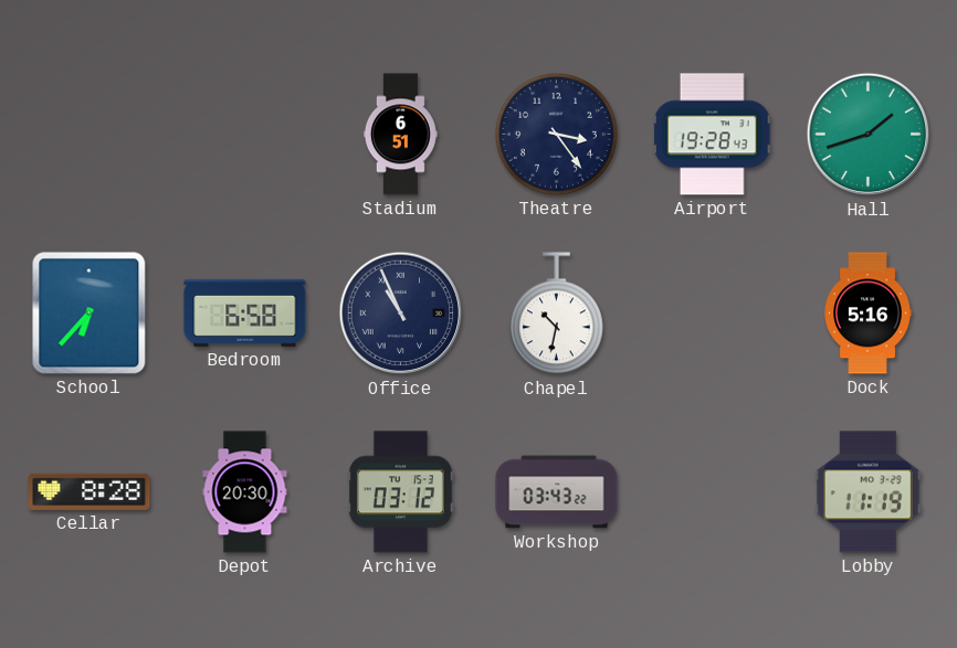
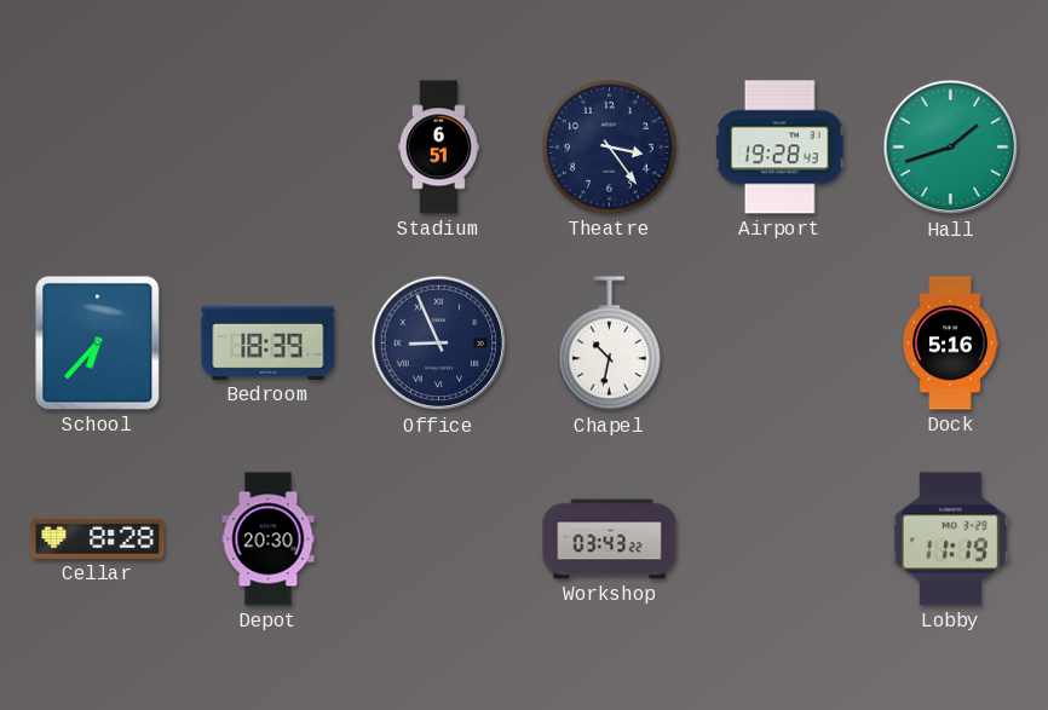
Bedroom: 6:58 -> 18:39 (269, 342)
Office: 10:56 -> 8:56 (439, 344)
Archive: 03:12 -> none (400, 492)
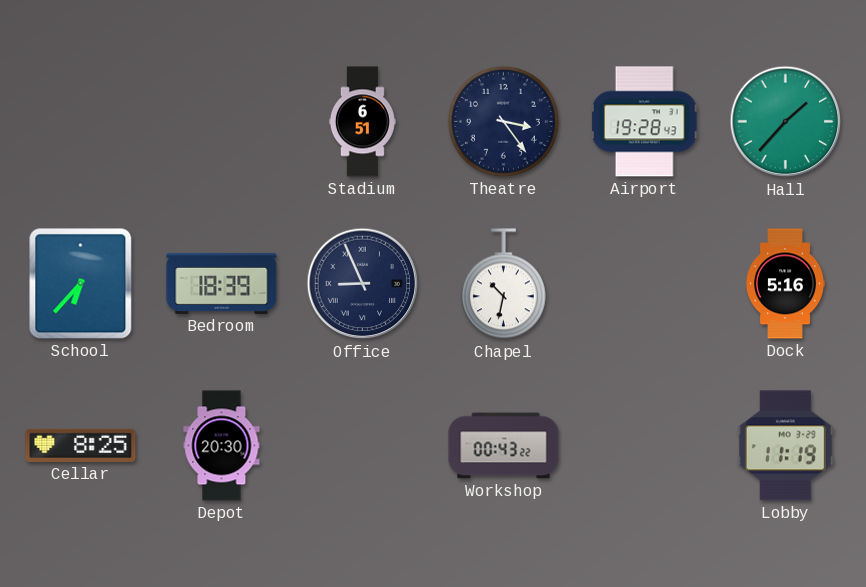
Hall: 1:42 -> 1:37 (786, 122)
Cellar: 8:28 -> 8:25 (81, 445)
Workshop: 03:43 -> 00:43 (504, 446)
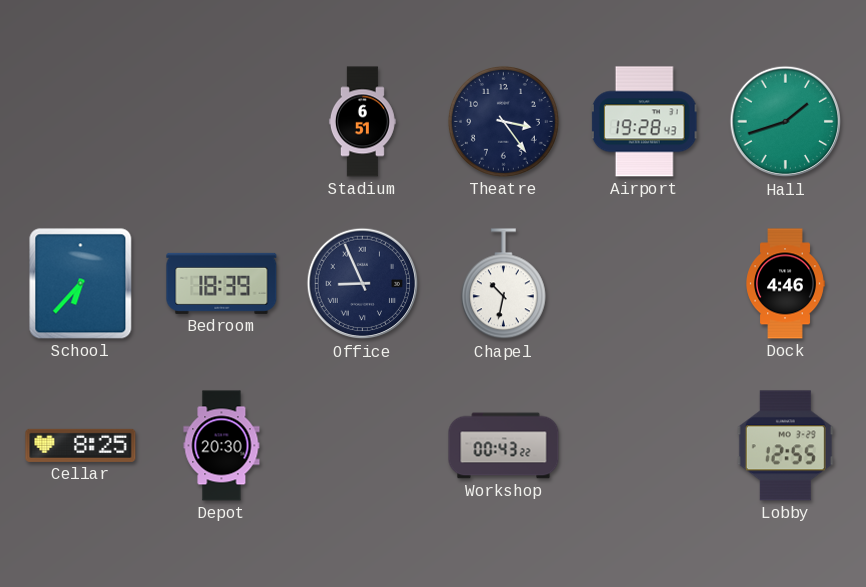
Hall: 1:37 -> 1:42 (786, 122)
Dock: 5:16 -> 4:46 (785, 284)
Lobby: 11:19 -> 12:55 (785, 446)
